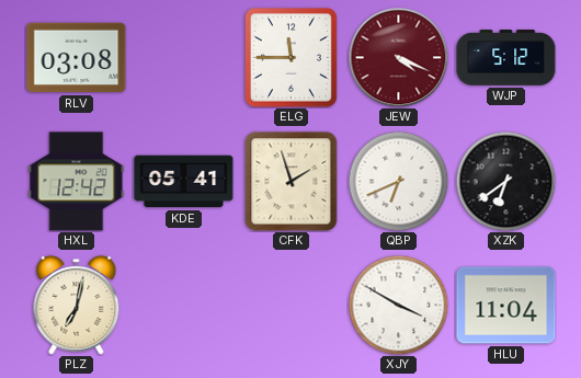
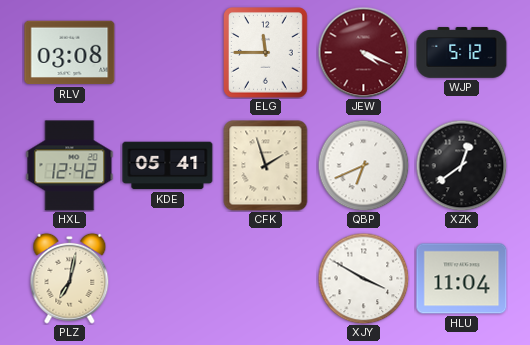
XZK: 6:39 -> 12:39 (461, 165)
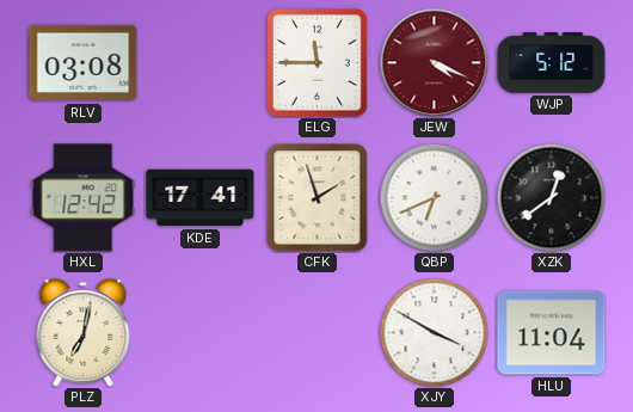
KDE: 05:41 -> 17:41 (201, 198)
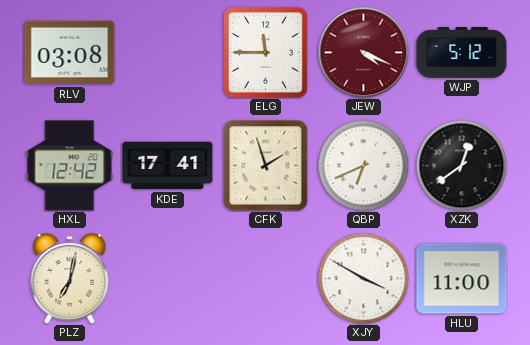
HLU: 11:04 -> 11:00 (462, 279)
